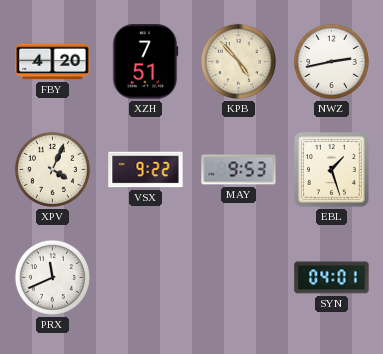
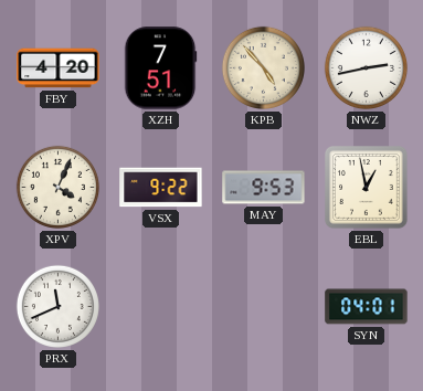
EBL: 1:27 -> 12:58 (367, 188)
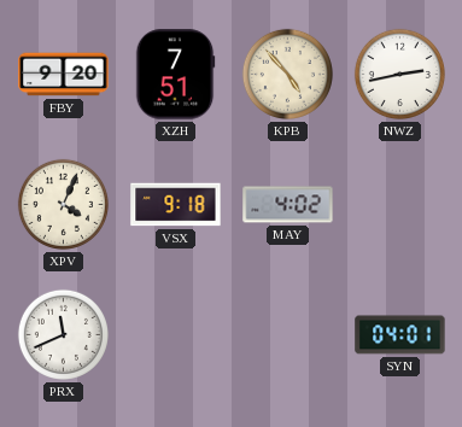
FBY: 4:20 -> 9:20 (64, 75)
VSX: 9:22 -> 9:18 (176, 205)
MAY: 9:53 -> 4:02 (288, 205)
EBL: 12:58 -> none (367, 188)
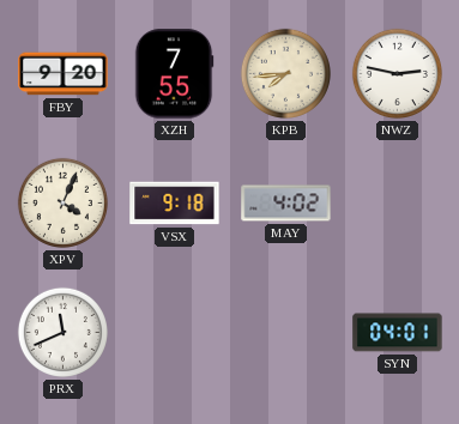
XZH: 7:51 -> 7:55 (174, 74)
KPB: 4:53 -> 7:44 (285, 73)
NWZ: 2:43 -> 2:47 (397, 73)
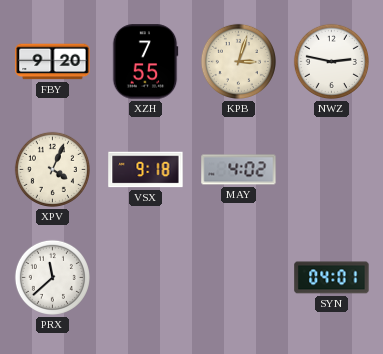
KPB: 7:44 -> 3:03 (238, 61)
PRX: 11:41 -> 11:38 (52, 277)
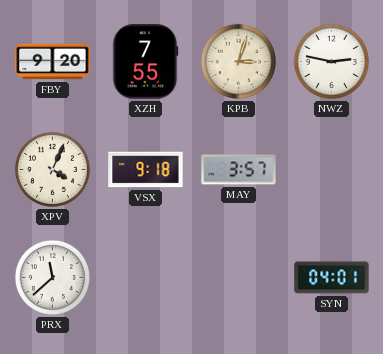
MAY: 4:02 -> 3:57 (239, 170)
